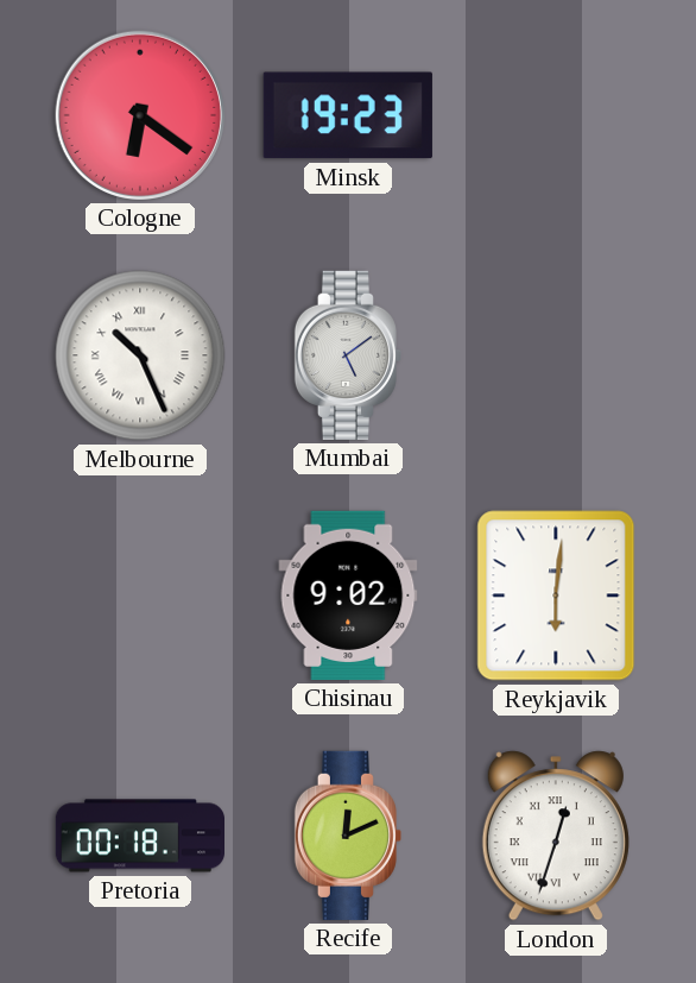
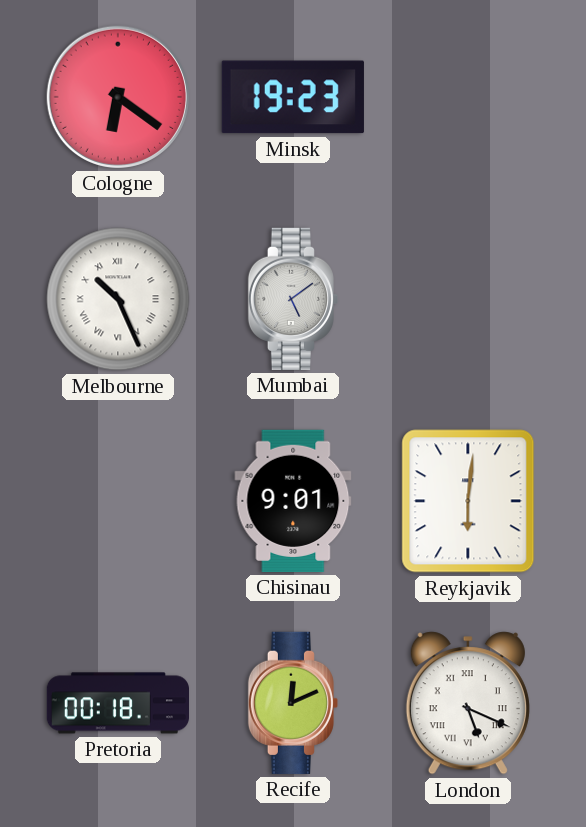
Chisinau: 9:02 -> 9:01 (293, 501)
London: 12:33 -> 5:19 (468, 703)
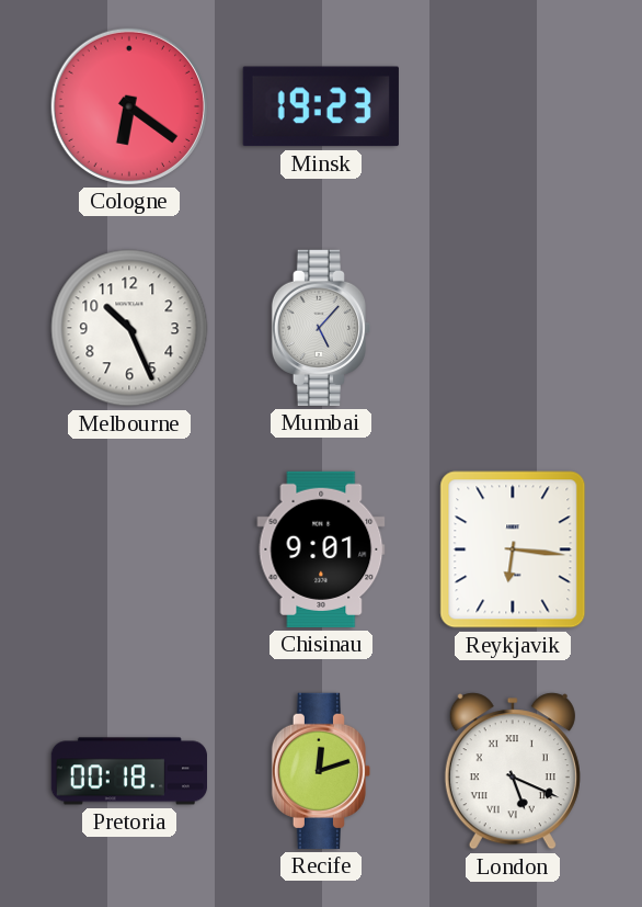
Melbourne numerals: Roman -> Arabic (129, 328)
Mumbai: 5:09 -> 5:07 (320, 328)
Reykjavik: 6:01 -> 6:16 (513, 549)
Recife: 12:11 -> 12:12 (320, 771)
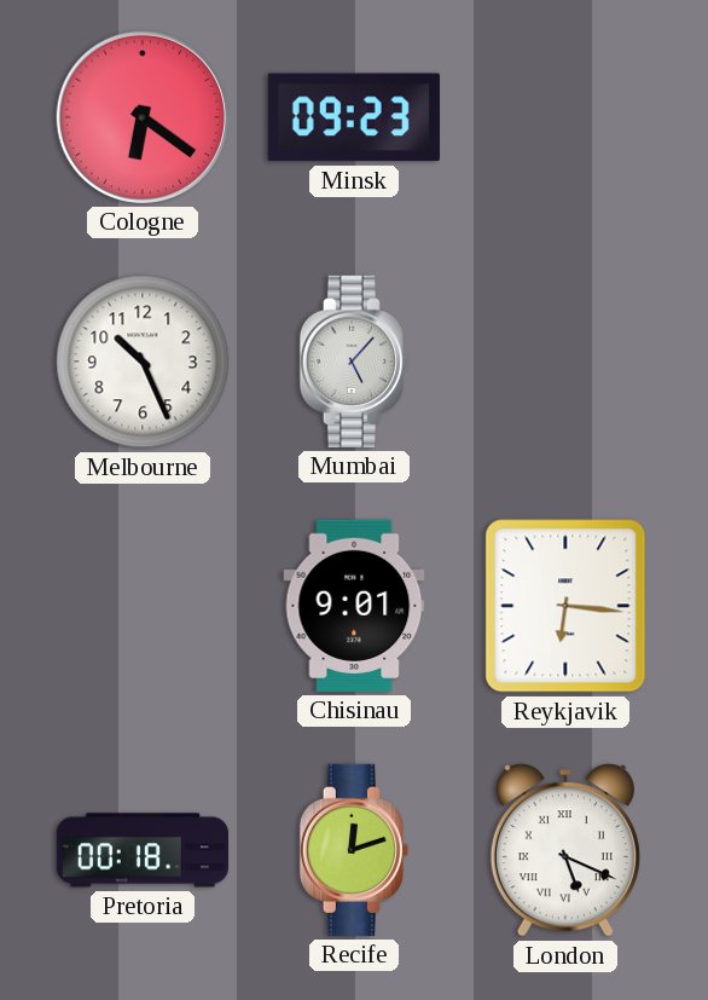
Minsk: 19:23 -> 09:23 (354, 117)
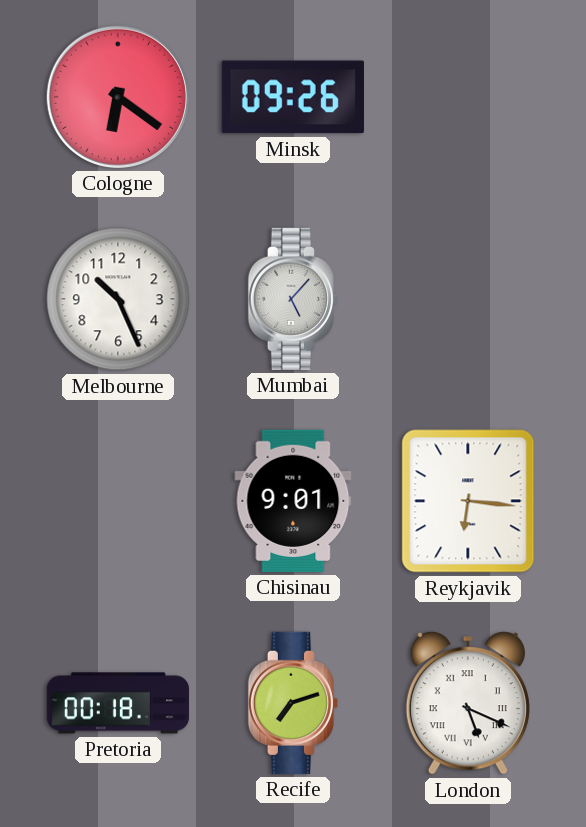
Minsk: 09:23 -> 09:26 (293, 97)
Recife: 12:12 -> 7:12 (292, 703)
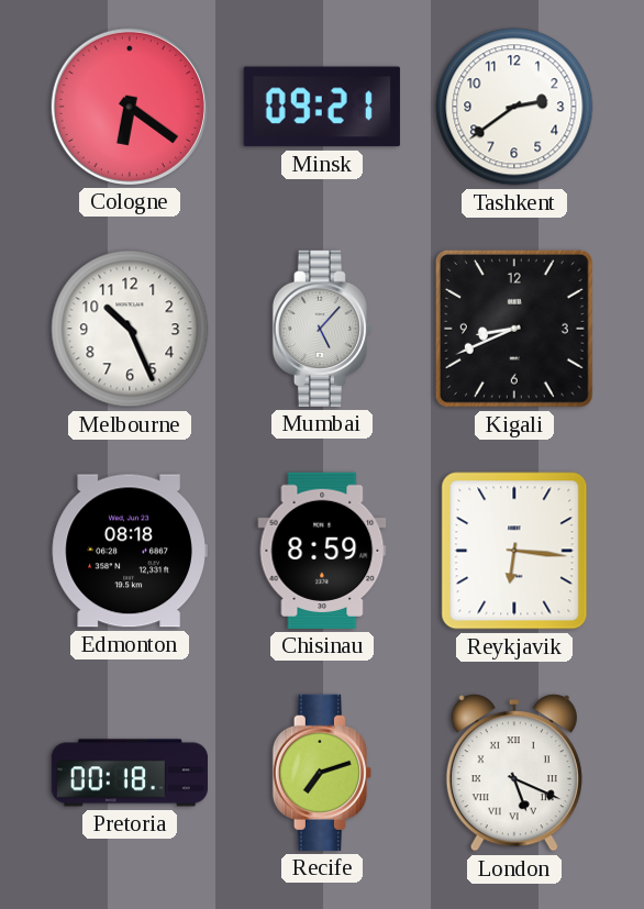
Minsk: 09:26 -> 09:21 (322, 107)
Tashkent: none -> 2:39 (514, 107)
Kigali: none -> 8:41 (514, 329)
Edmonton: none -> 08:18 (130, 551)
Chisinau: 9:01 -> 8:59 (322, 551)
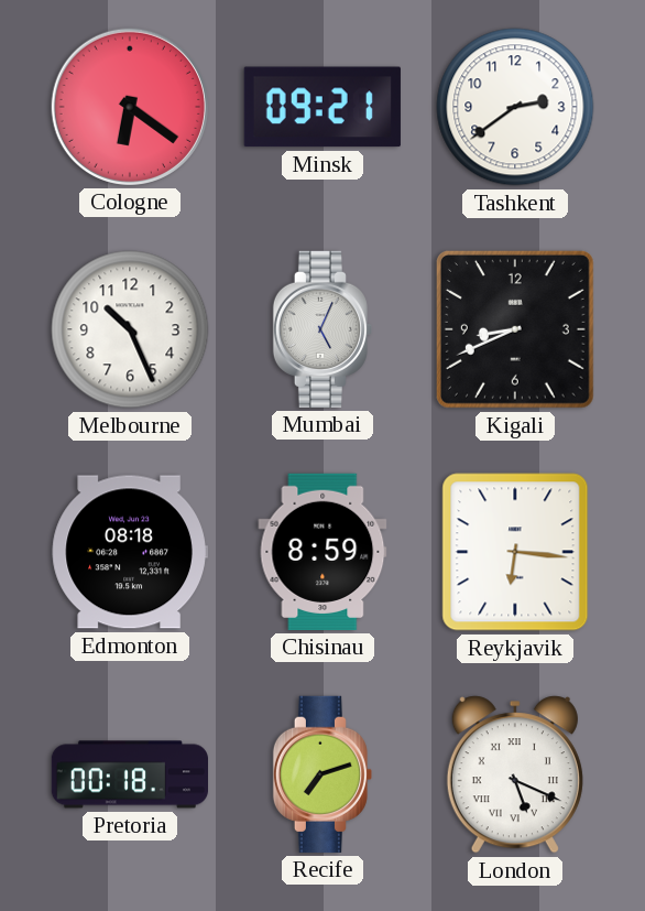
Mumbai: 5:07 -> 5:04 (321, 329)
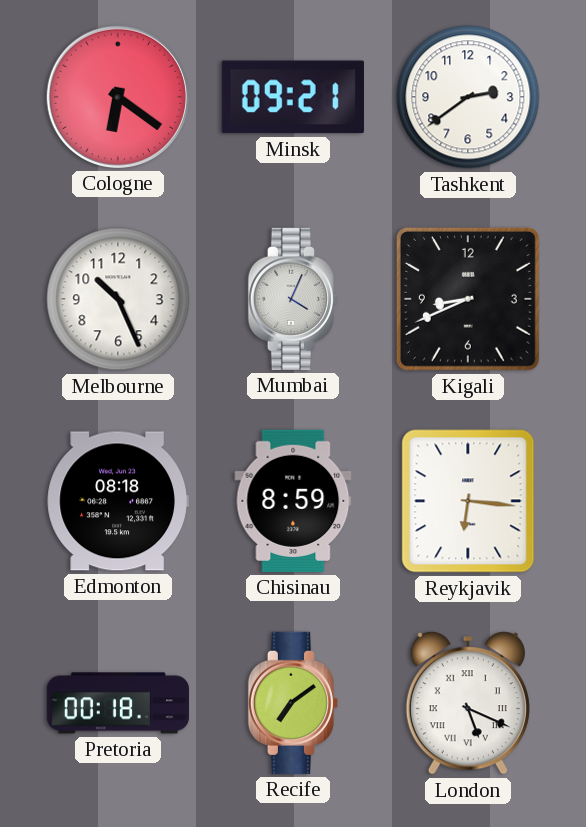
Mumbai: 5:04 -> 4:04 (292, 299)
Recife: 7:12 -> 7:09 (292, 703)
